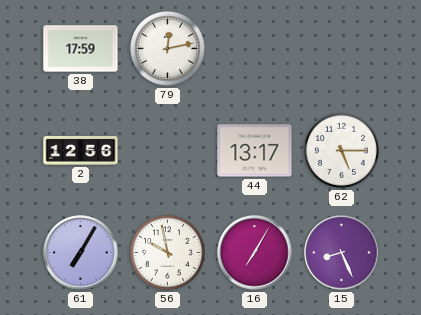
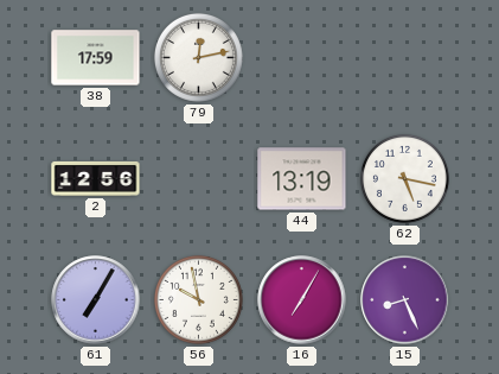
44: 13:17 -> 13:19 (302, 179)
62: 5:15 -> 5:17 (404, 178)
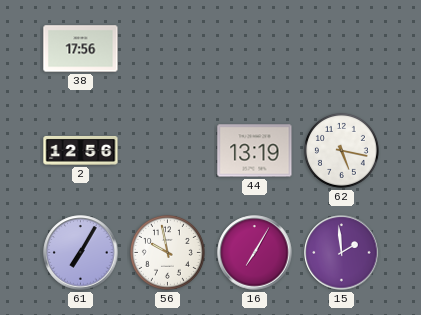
38: 17:59 -> 17:56 (81, 49)
79: 12:13 -> none (198, 57)
15: 8:26 -> 1:59 (342, 253)
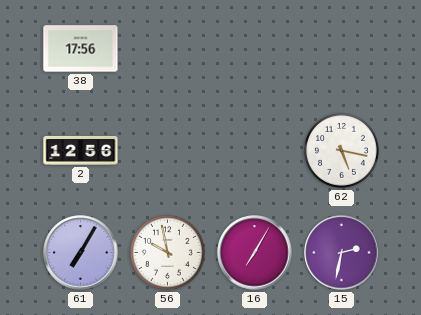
44: 13:19 -> none (255, 151)
15: 1:59 -> 2:32 (342, 253)
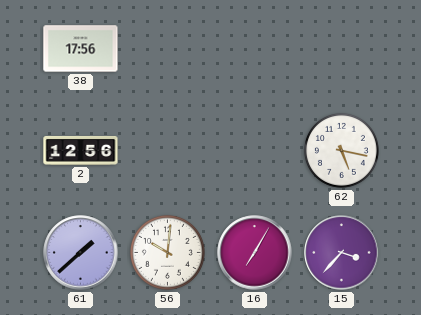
61: 7:05 -> 1:38 (81, 253)
56: 9:58 -> 10:01 (167, 252)
15: 2:32 -> 3:37 (342, 253)
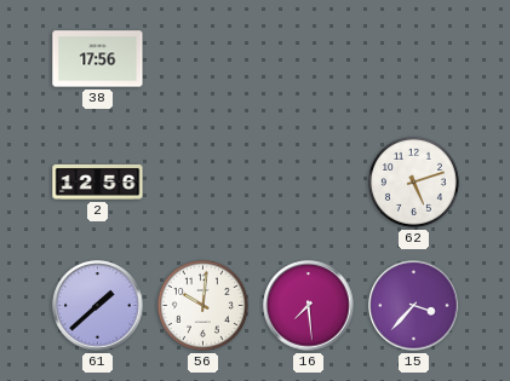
62: 5:17 -> 5:12 (413, 181)
16: 7:05 -> 7:29 (309, 306)
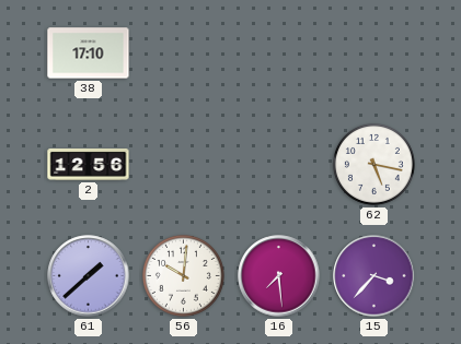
38: 17:56 -> 17:10 (89, 54)
62: 5:12 -> 5:17 (373, 164)
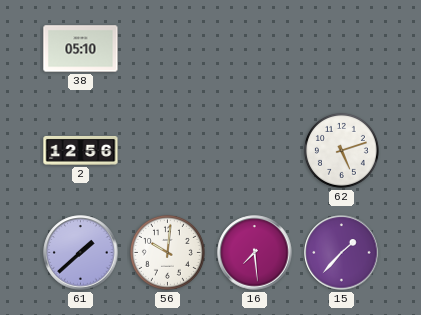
38: 17:10 -> 05:10 (81, 49)
62: 5:17 -> 5:12 (341, 150)
15: 3:37 -> 1:37 (342, 253)
